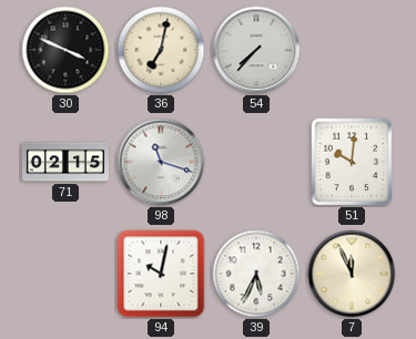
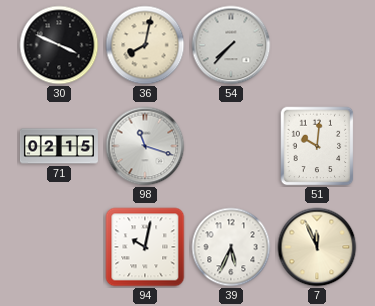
36: 7:02 -> 8:02 (145, 45)
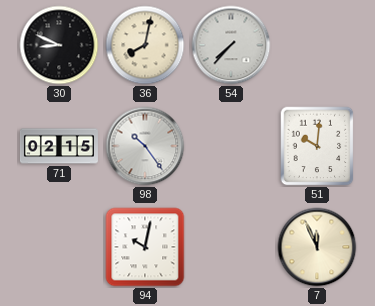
30: 3:49 -> 8:49 (59, 45)
98: 11:18 -> 10:24 (145, 146)
39: 5:34 -> none (231, 247)
